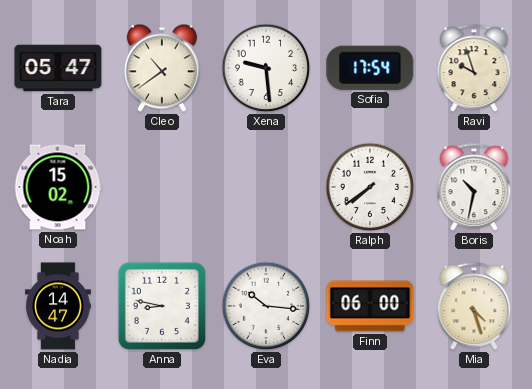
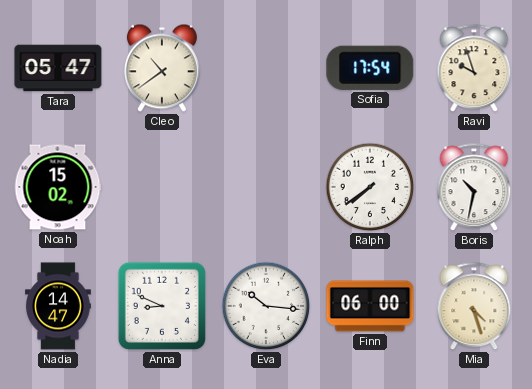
Xena: 9:29 -> none (266, 68)
Anna: 8:47 -> 8:49 (162, 306)
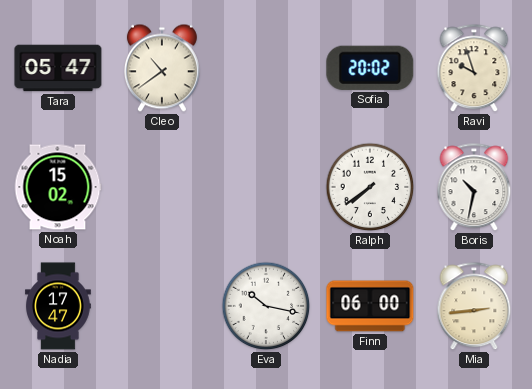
Sofia: 17:54 -> 20:02 (370, 68)
Nadia: 14:47 -> 17:47 (58, 306)
Anna: 8:49 -> none (162, 306)
Eva: 10:16 -> 10:17 (266, 306)
Mia: 4:27 -> 2:44 (474, 307)
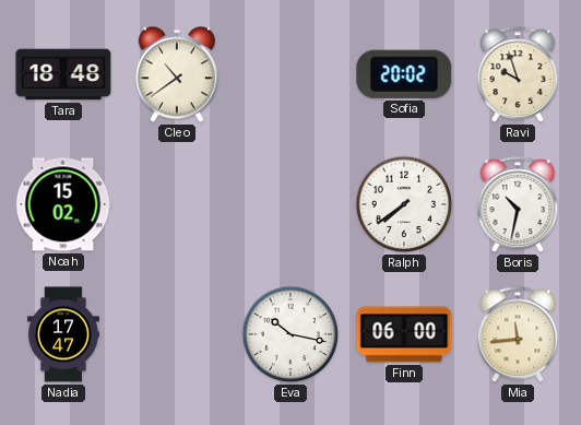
Tara: 05:47 -> 18:48 (63, 74)
Mia: 2:44 -> 11:44 (518, 335)
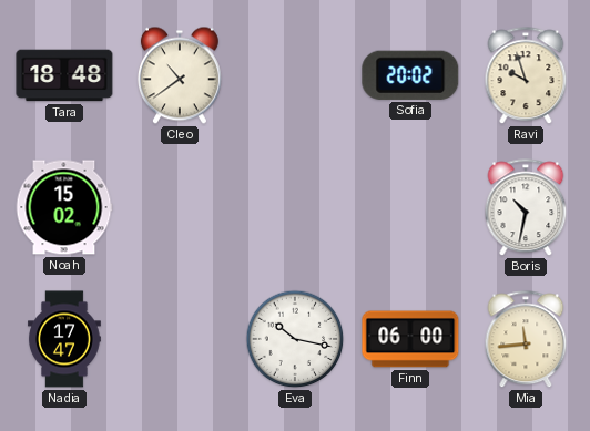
Ralph: 7:39 -> none (404, 204)
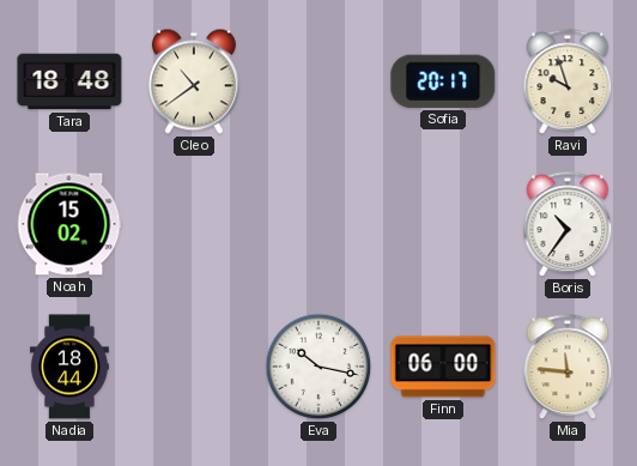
Sofia: 20:02 -> 20:17 (443, 81)
Boris: 10:32 -> 10:36 (568, 225)
Nadia: 17:47 -> 18:44 (69, 367)
Mia: 11:44 -> 11:46 (568, 368)
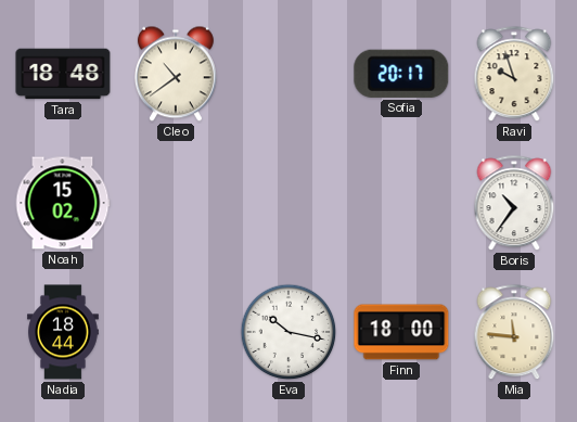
Finn: 06:00 -> 18:00 (401, 332)
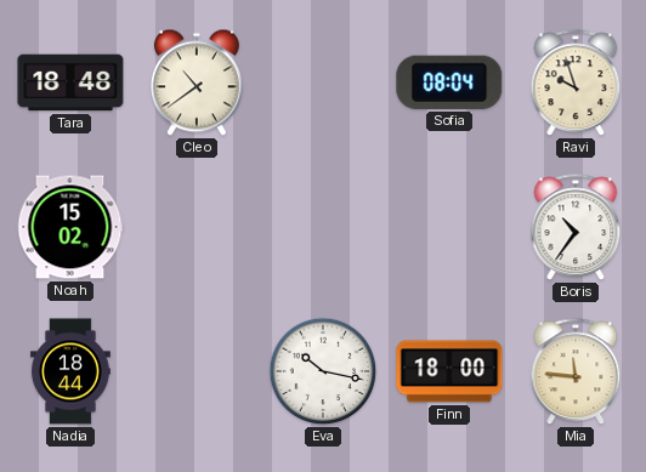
Sofia: 20:17 -> 08:04 (449, 83)
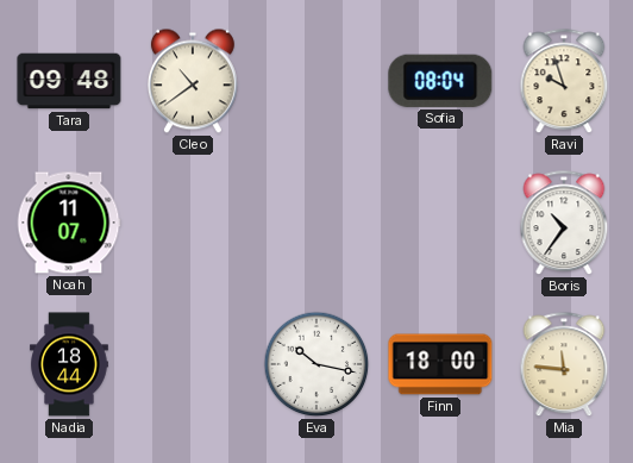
Tara: 18:48 -> 09:48 (69, 81)
Noah: 15:02 -> 11:07 (69, 223)
